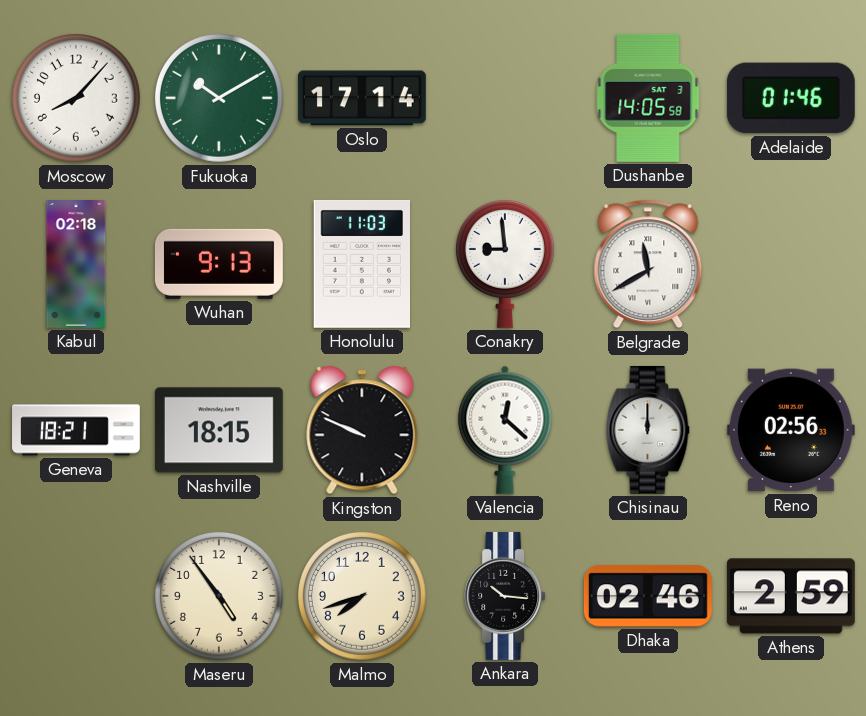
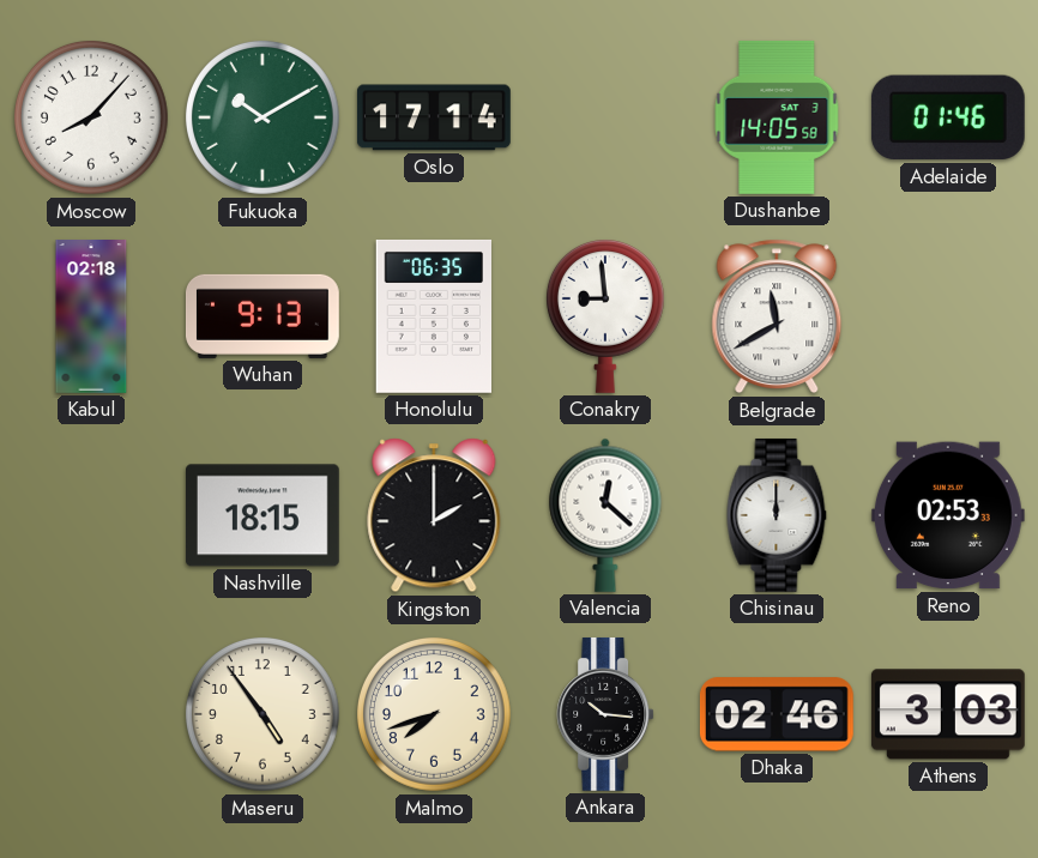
Honolulu: 11:03 -> 06:35 (433, 316)
Geneva: 18:21 -> none (76, 430)
Kingston: 9:49 -> 2:00 (434, 515)
Reno: 02:56 -> 02:53 (948, 515)
Athens: 2:59 -> 3:03 (948, 714)
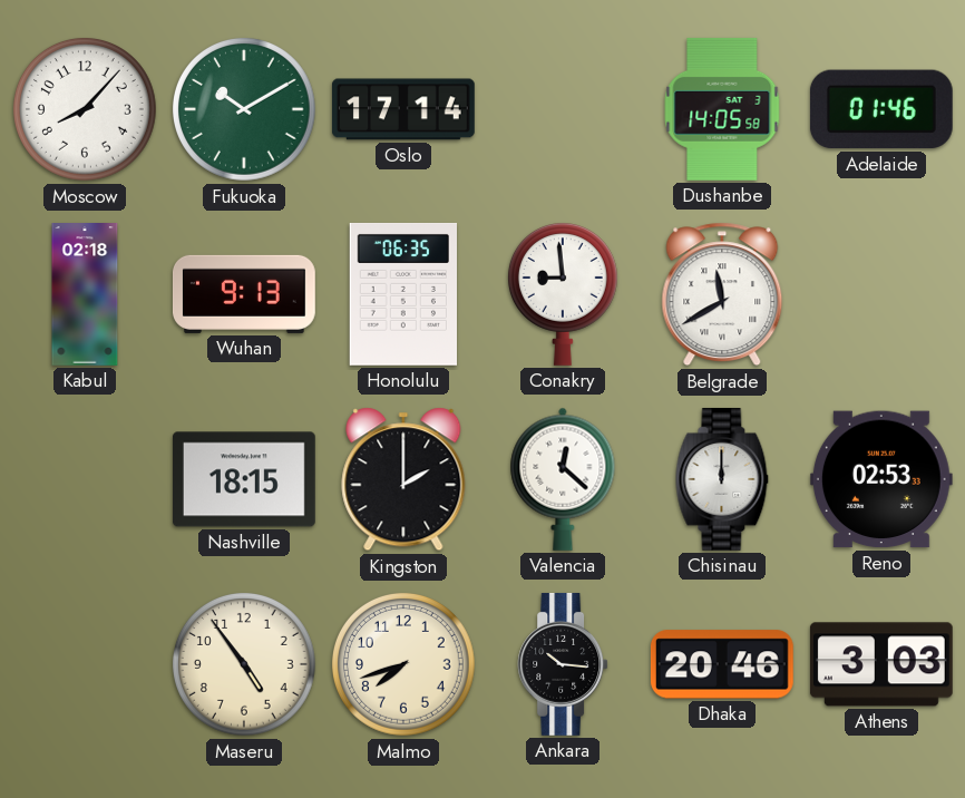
Dhaka: 02:46 -> 20:46 (722, 664)
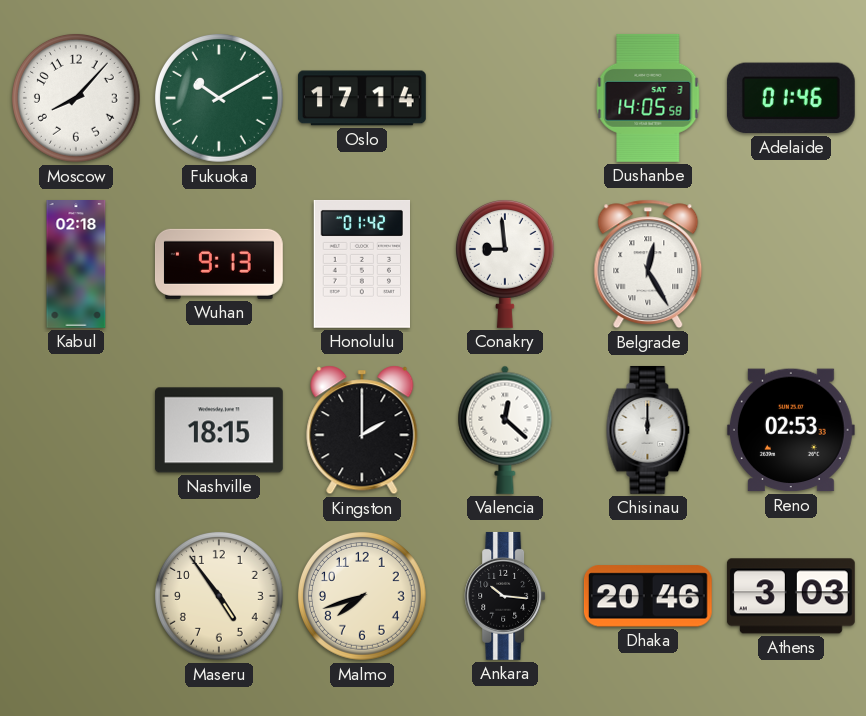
Honolulu: 06:35 -> 01:42 (361, 264)
Belgrade: 11:40 -> 12:25 (648, 264)
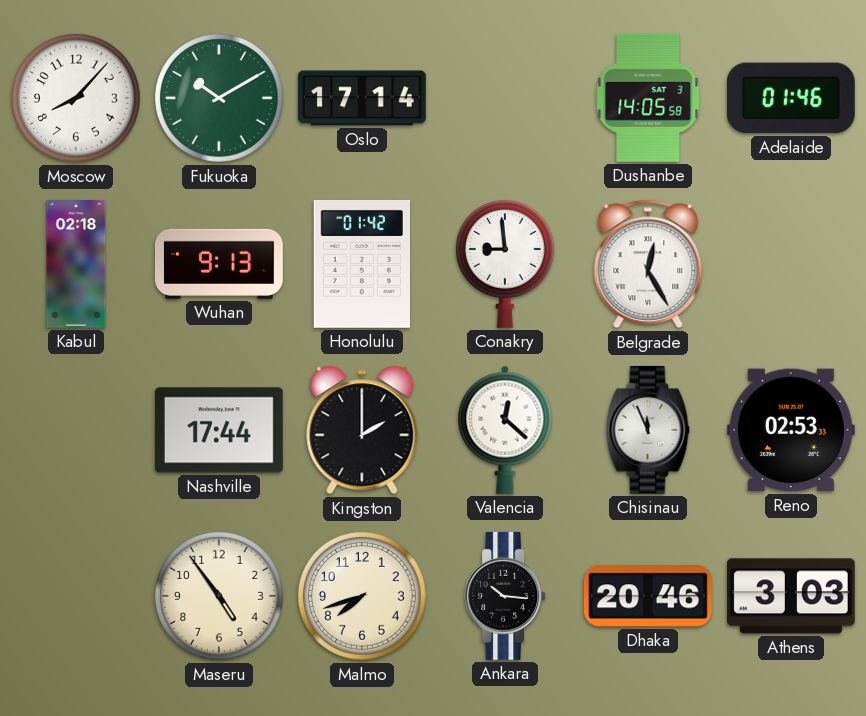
Nashville: 18:15 -> 17:44 (219, 430)
Chisinau: 12:00 -> 11:56 (648, 430)
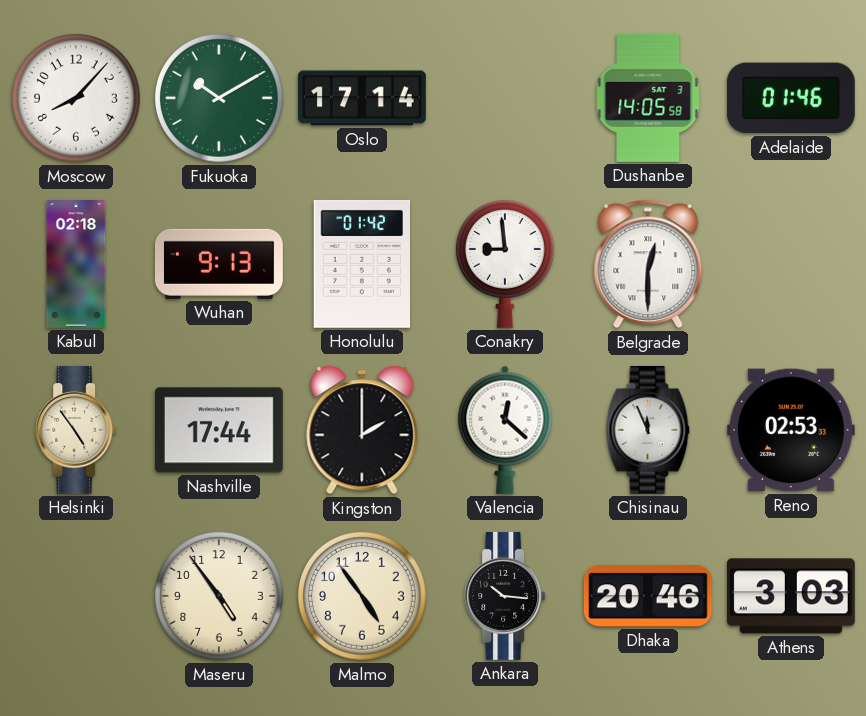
Belgrade: 12:25 -> 12:30 (648, 264)
Helsinki: none -> 4:54 (76, 430)
Malmo: 7:42 -> 4:54 (363, 597)
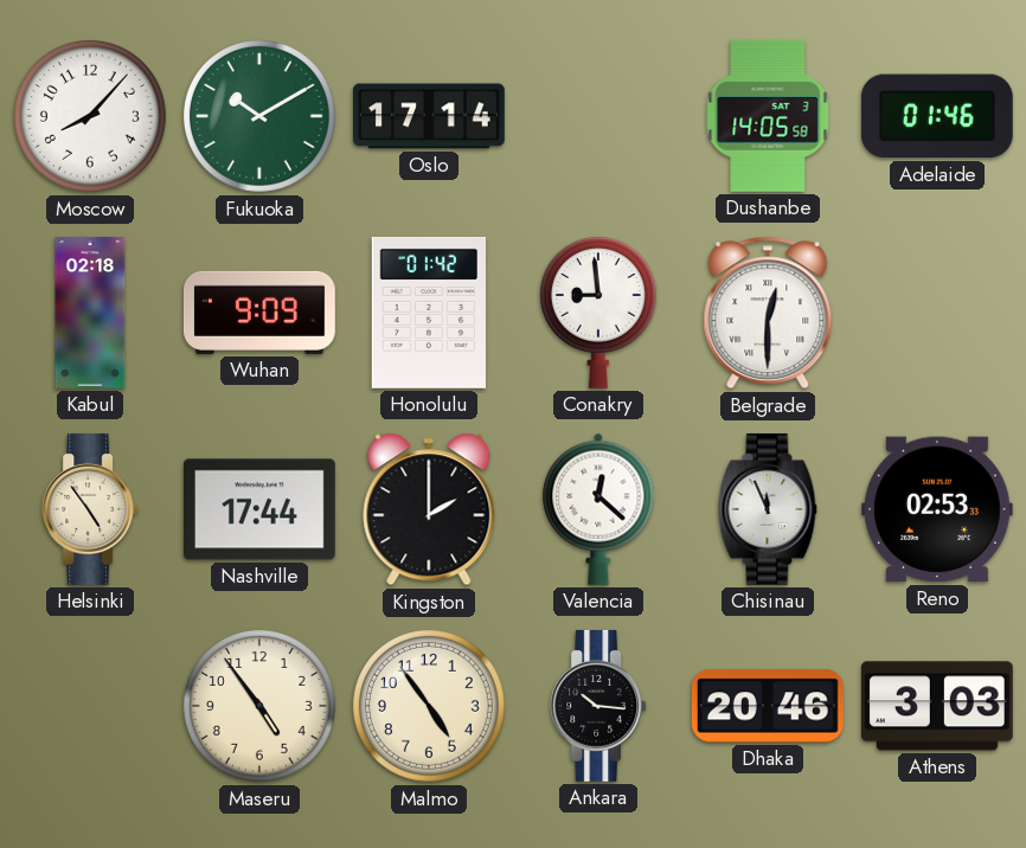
Wuhan: 9:13 -> 9:09 (259, 313)
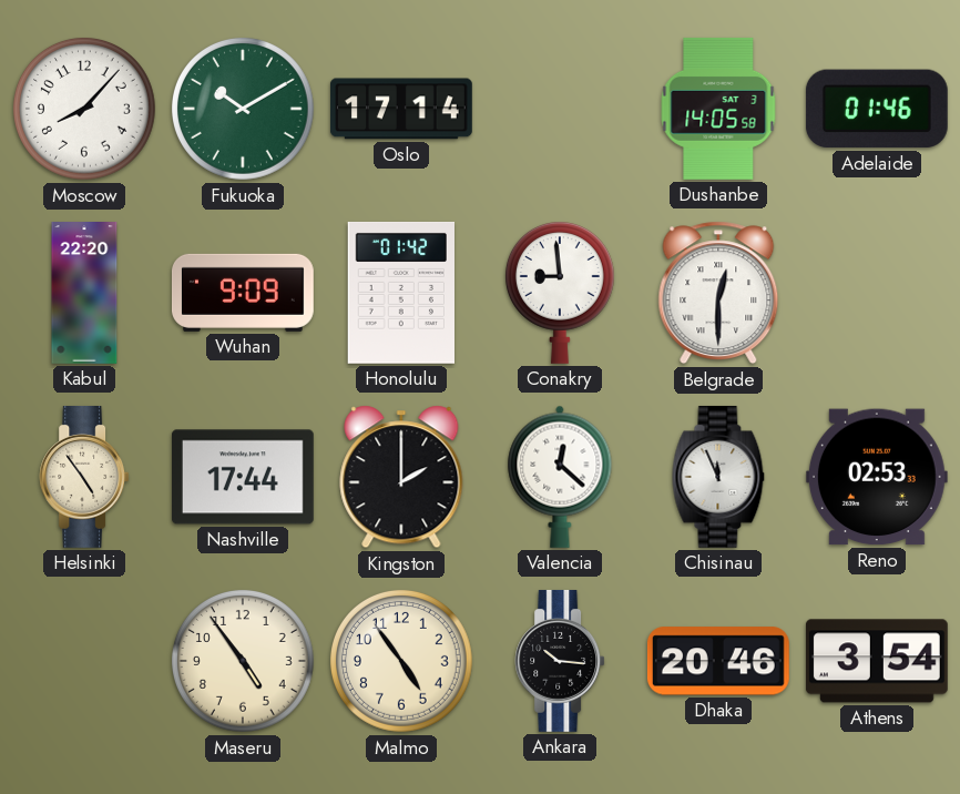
Kabul: 02:18 -> 22:20 (84, 294)
Athens: 3:03 -> 3:54 (877, 661)
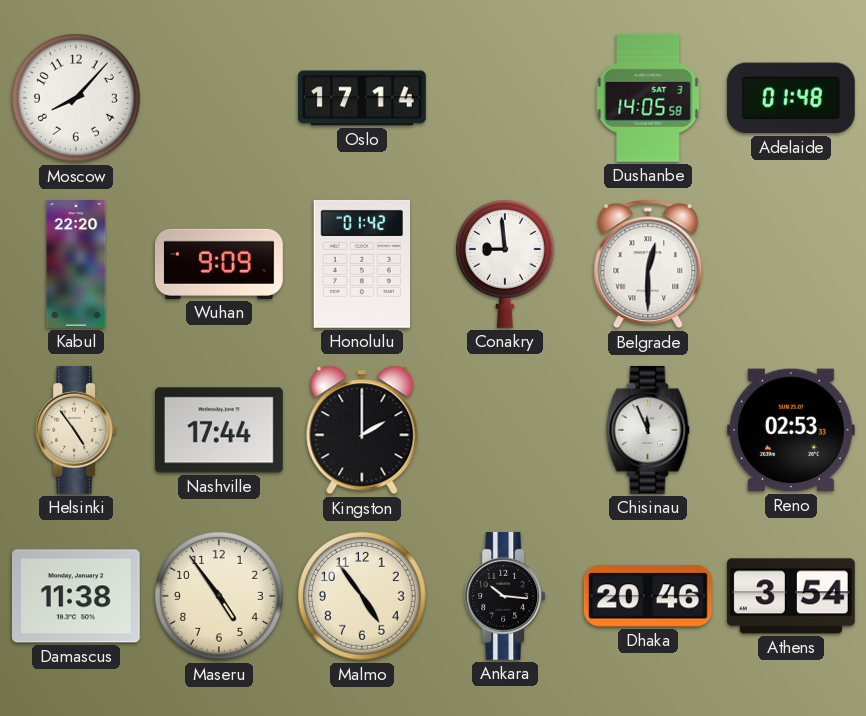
Fukuoka: 10:10 -> none (244, 110)
Adelaide: 01:46 -> 01:48 (791, 98)
Valencia: 12:22 -> none (560, 477)
Damascus: none -> 11:38 (76, 596)
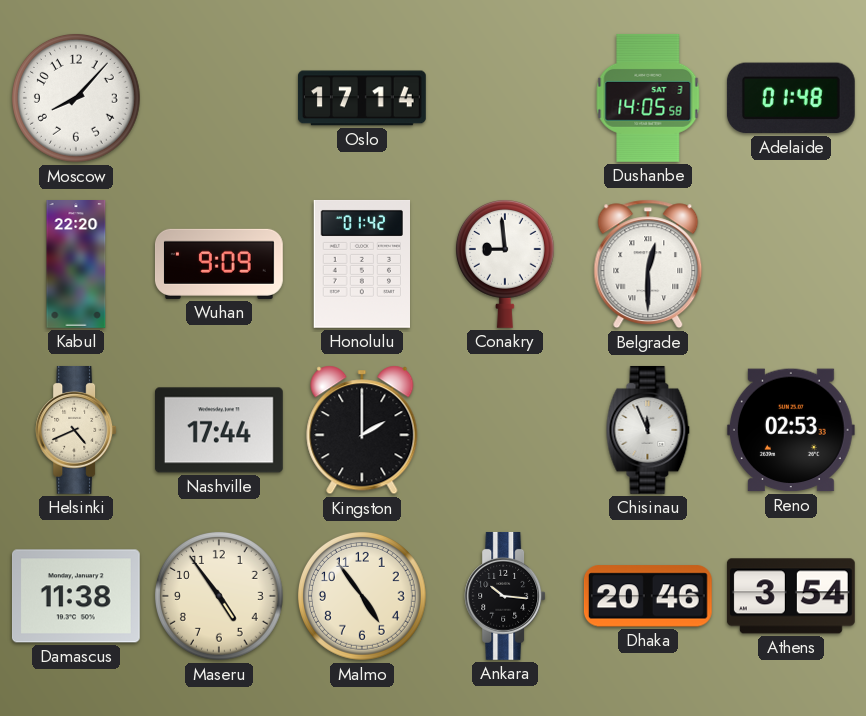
Helsinki: 4:54 -> 4:41 (76, 430)
